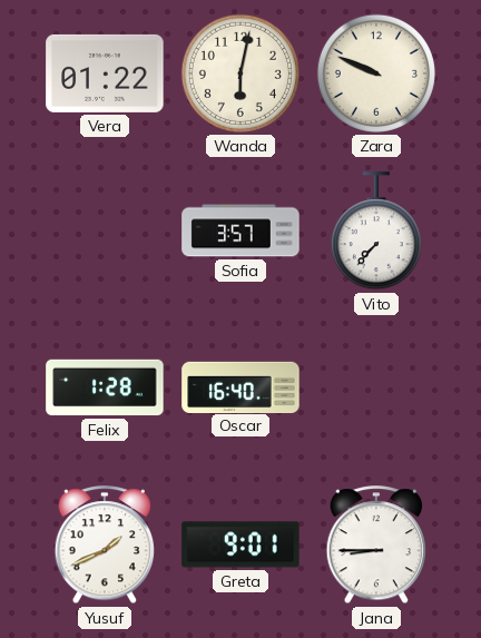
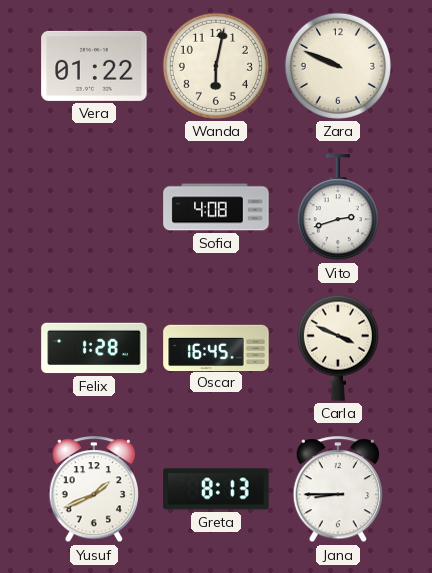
Sofia: 3:57 -> 4:08 (216, 207)
Vito: 7:37 -> 2:42 (338, 208)
Oscar: 16:40 -> 16:45 (216, 347)
Carla: none -> 3:49 (338, 348)
Greta: 9:01 -> 8:13 (216, 489)
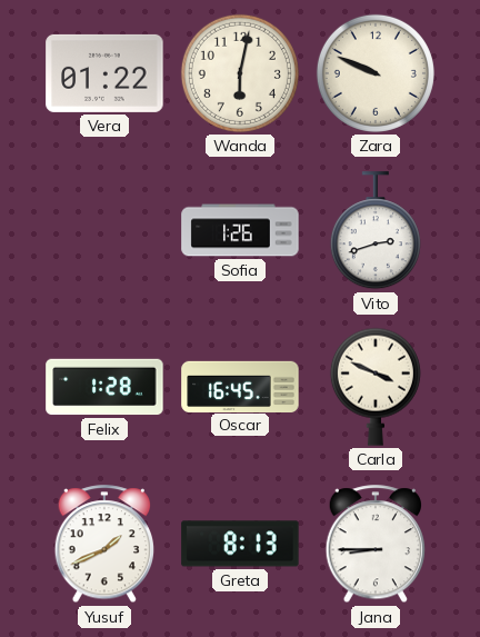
Sofia: 4:08 -> 1:26 (240, 230)
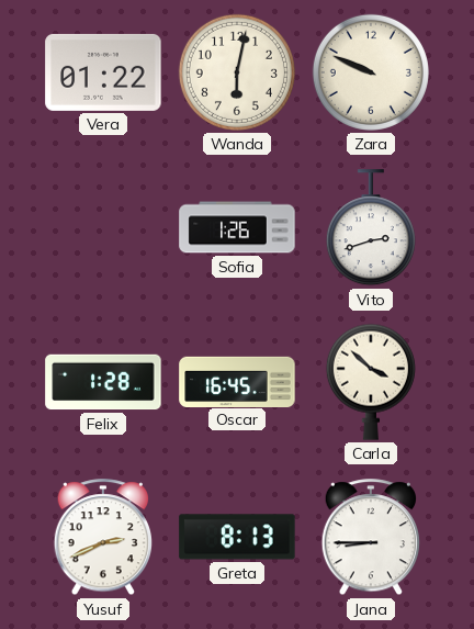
Carla: 3:49 -> 3:52 (371, 382)
Yusuf: 1:41 -> 2:41 (102, 538)
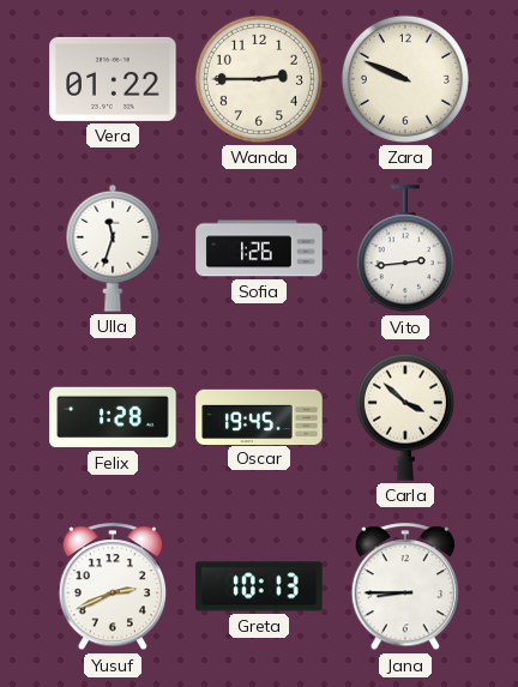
Wanda: 6:02 -> 2:45 (259, 79)
Ulla: none -> 11:33 (113, 248)
Vito: 2:42 -> 2:44 (405, 249)
Oscar: 16:45 -> 19:45 (259, 416)
Greta: 8:13 -> 10:13 (259, 586)
